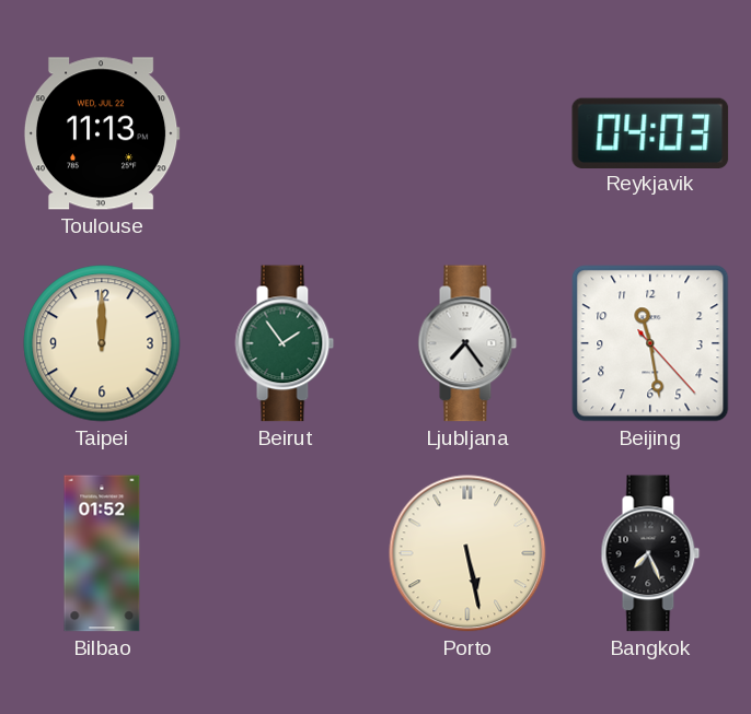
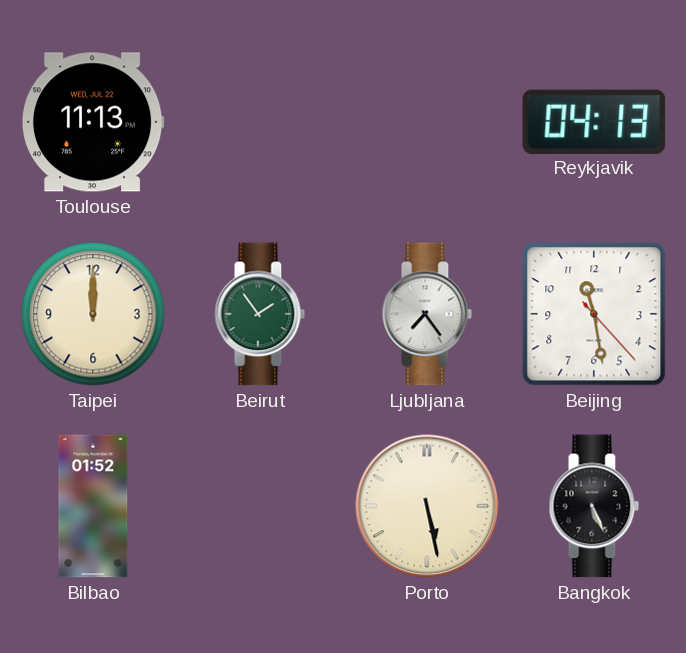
Reykjavik: 04:03 -> 04:13 (594, 121)
Bangkok: 7:26 -> 5:26 (594, 506)
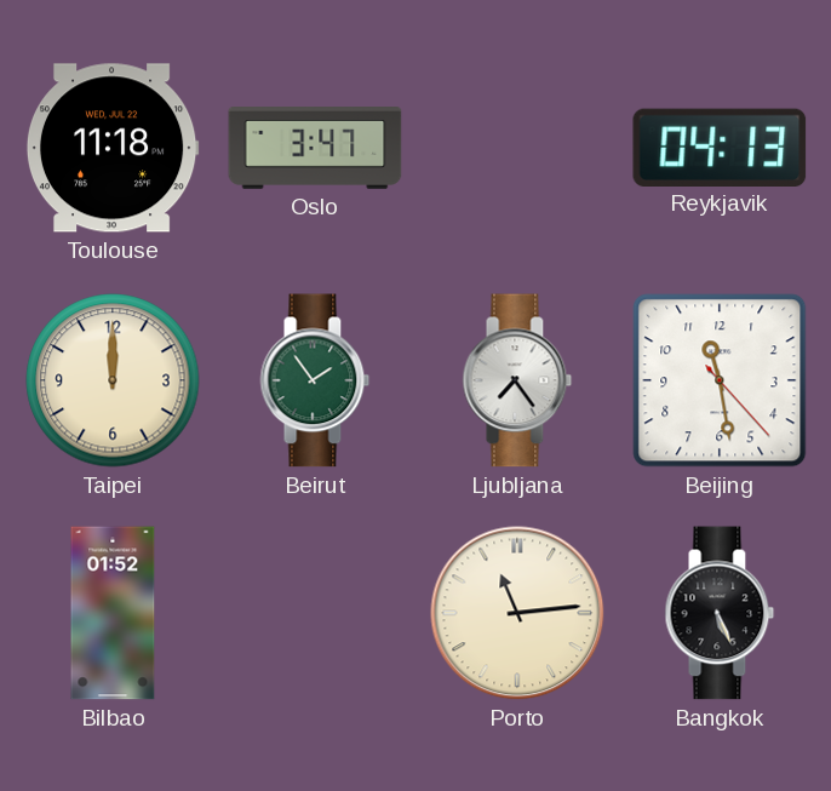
Toulouse: 11:13 -> 11:18 (113, 148)
Oslo: none -> 3:47 (315, 149)
Porto: 5:28 -> 11:14 (517, 613)
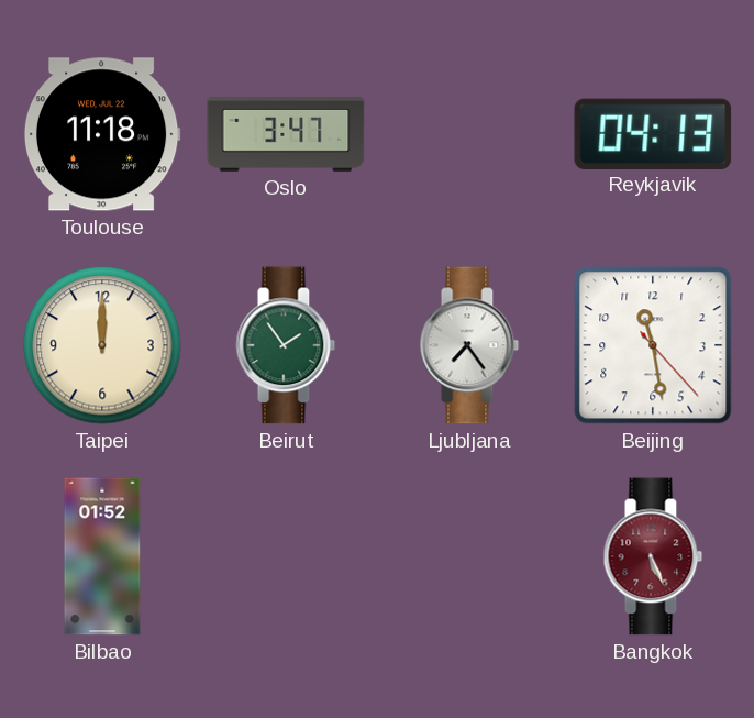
Porto: 11:14 -> none (517, 613)
Bangkok dial: black -> burgundy (653, 556)
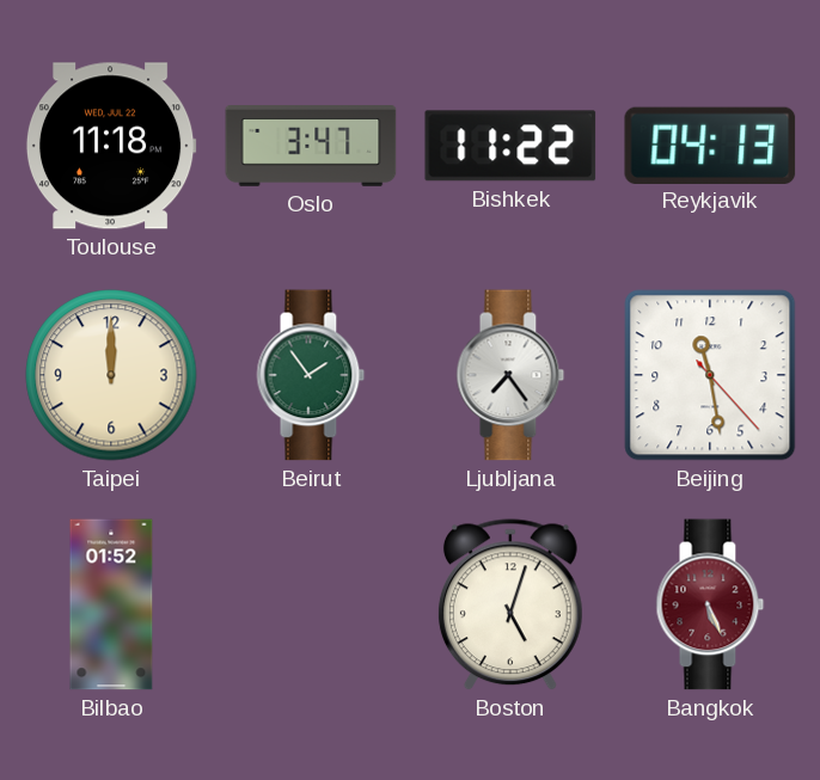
Bishkek: none -> 11:22 (510, 146)
Boston: none -> 5:03 (510, 606)
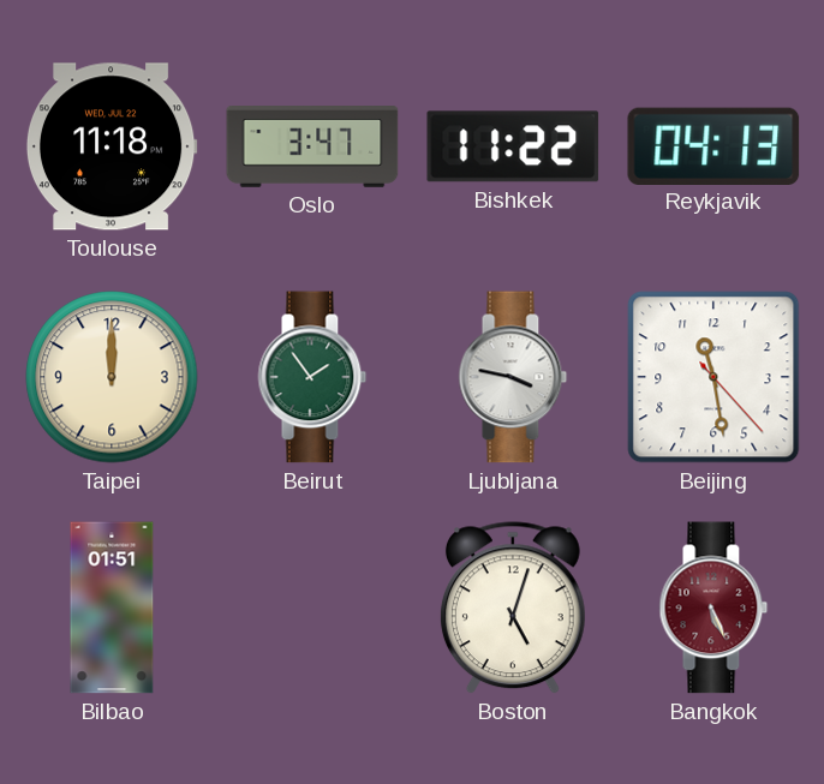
Ljubljana: 7:24 -> 3:47 (513, 377)
Bilbao: 01:52 -> 01:51 (112, 608)
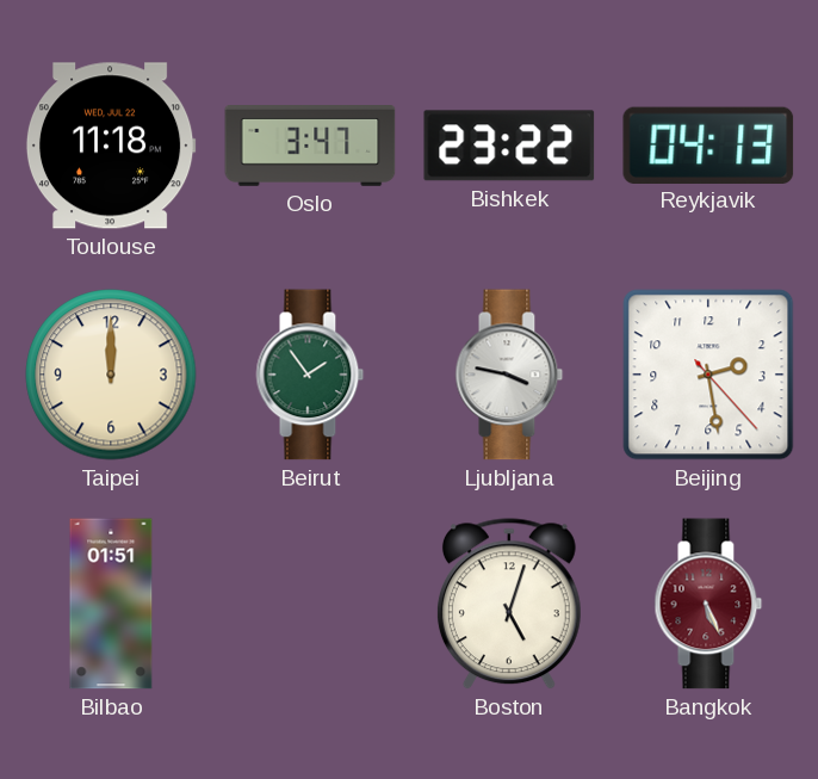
Bishkek: 11:22 -> 23:22 (509, 146)
Beijing: 11:28 -> 2:28 (708, 375)
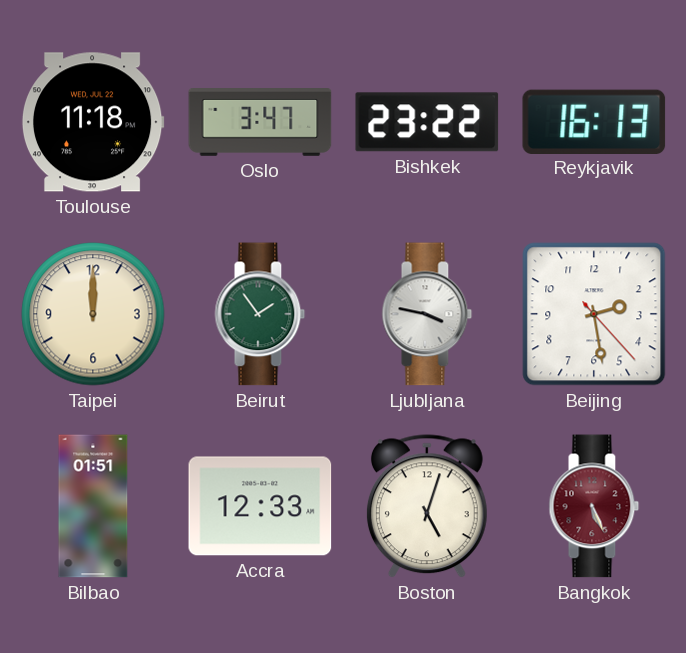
Reykjavik: 04:13 -> 16:13 (594, 121)
Accra: none -> 12:33 (260, 506)
